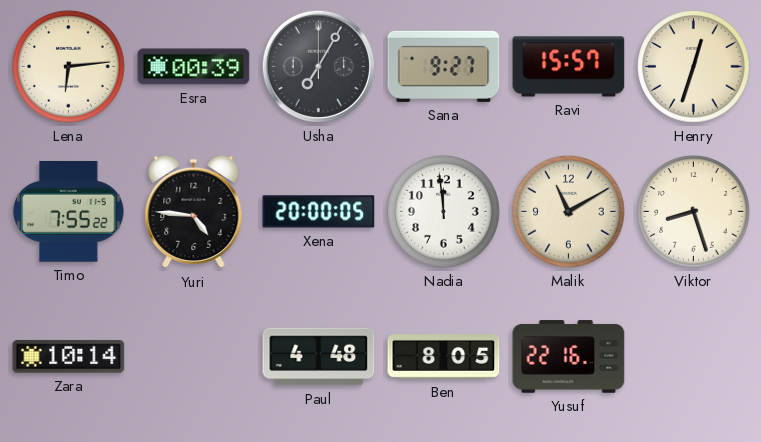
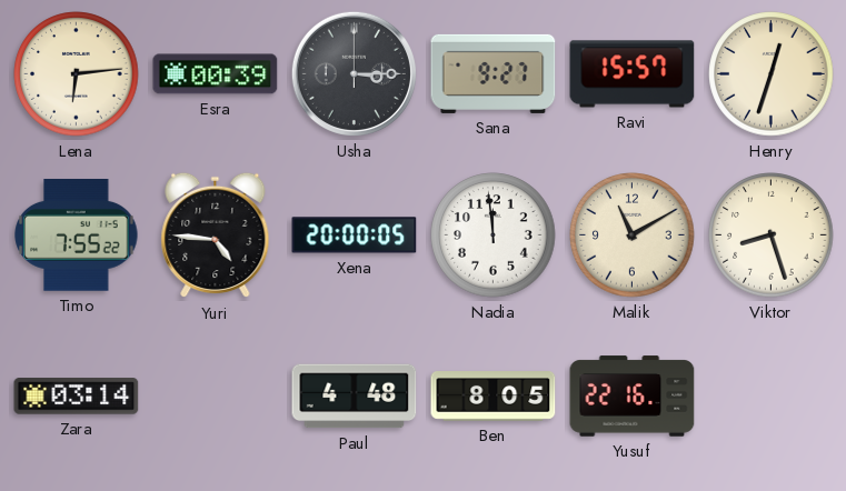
Usha: 7:05 -> 3:15 (354, 73)
Zara: 10:14 -> 03:14 (77, 397)
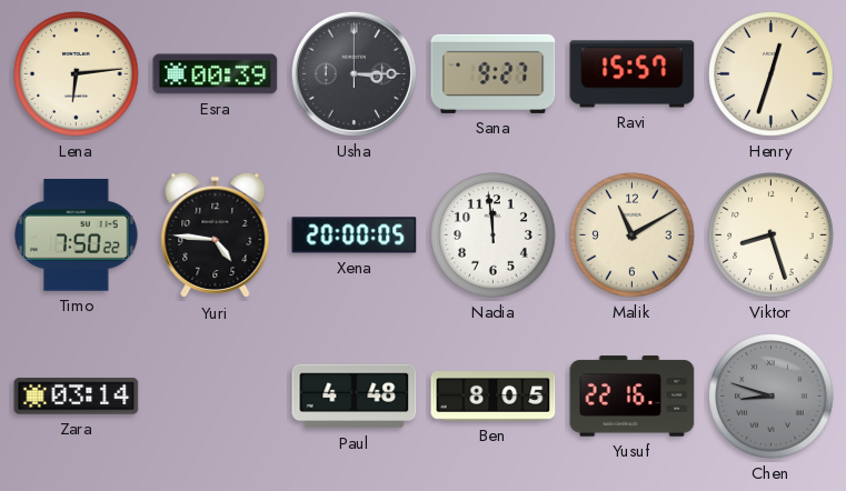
Timo: 7:55 -> 7:50 (77, 236)
Chen: none -> 8:48 (772, 397)
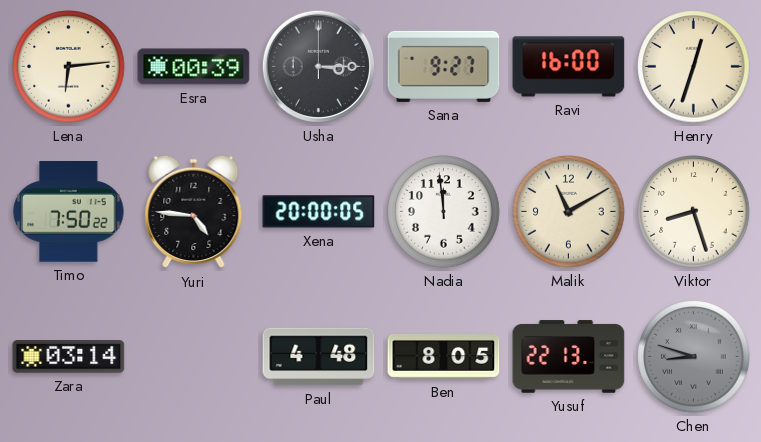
Ravi: 15:57 -> 16:00 (569, 67)
Yusuf: 22:16 -> 22:13 (569, 357)
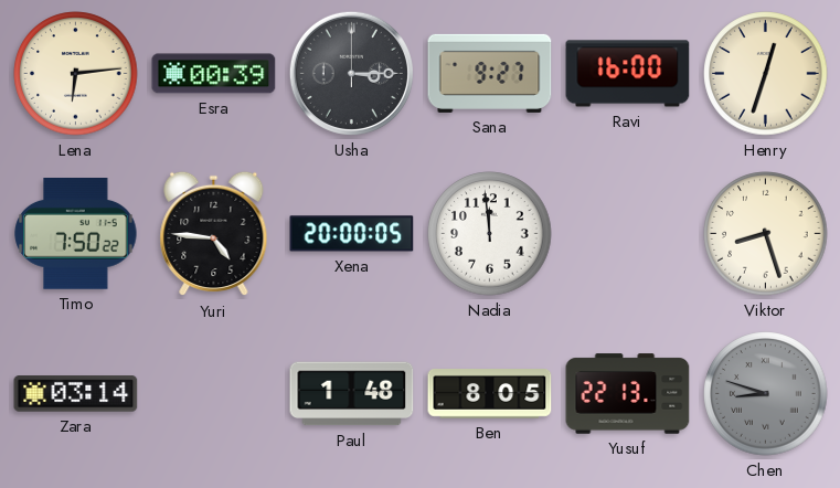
Malik: 11:10 -> none (569, 212)
Paul: 4:48 -> 1:48 (352, 394)
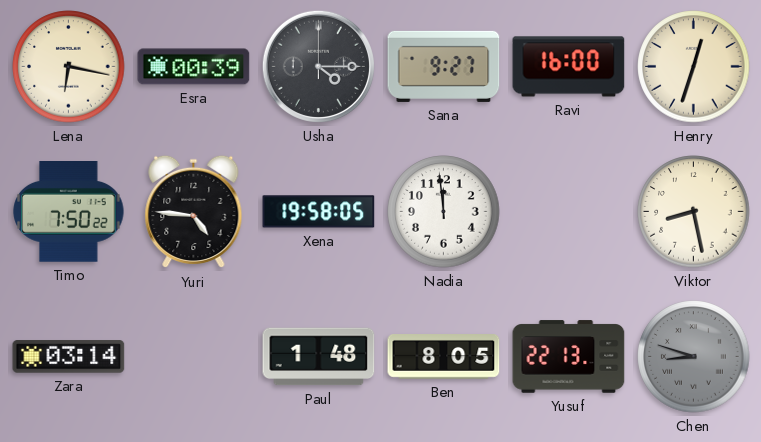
Lena: 6:14 -> 6:17 (69, 67)
Usha: 3:15 -> 4:15 (318, 66)
Xena: 20:00 -> 19:58 (319, 212)
Viktor: 8:27 -> 8:28 (694, 212)
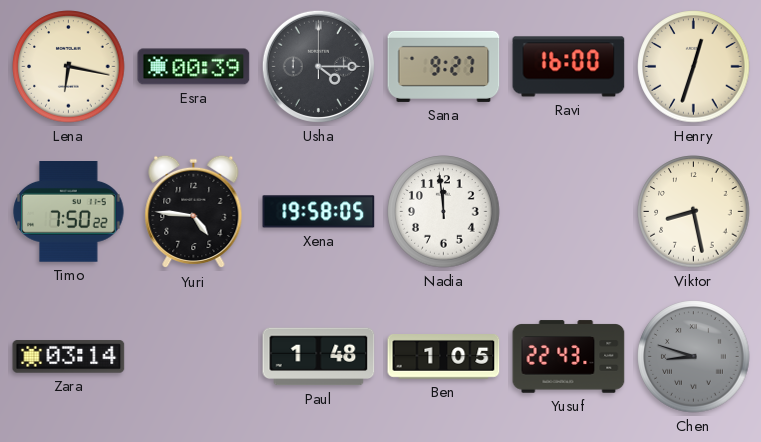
Ben: 8:05 -> 1:05 (444, 357)
Yusuf: 22:13 -> 22:43 (569, 357)
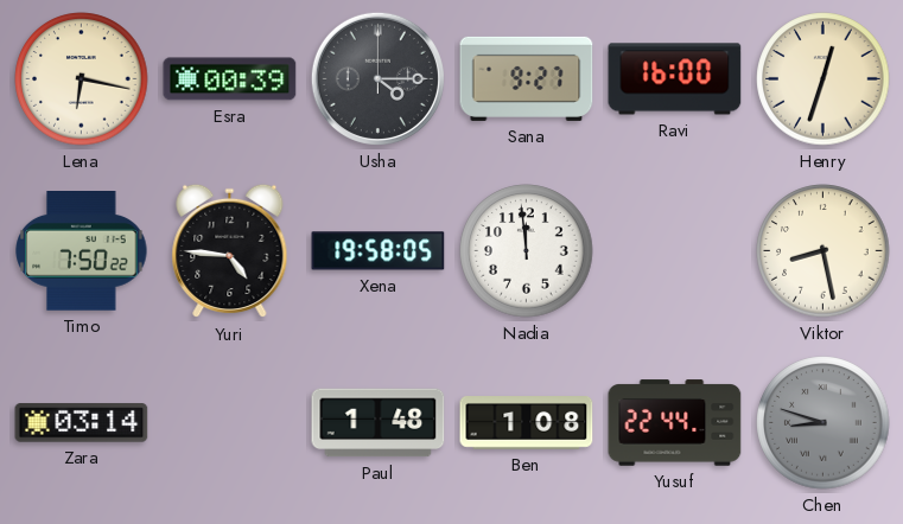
Ben: 1:05 -> 1:08 (527, 423)
Yusuf: 22:43 -> 22:44 (675, 423)
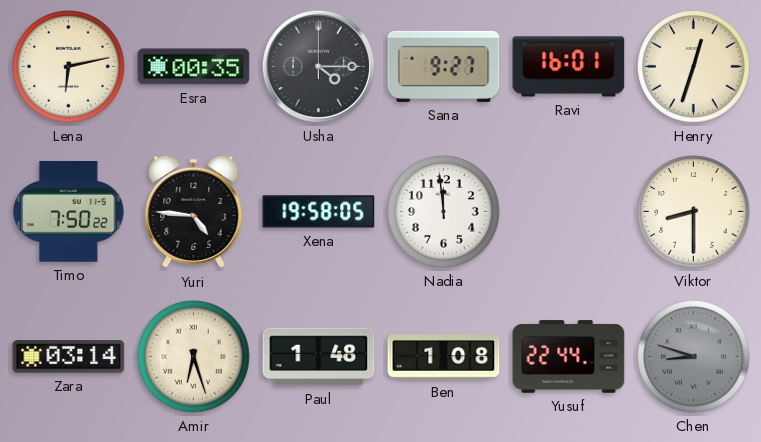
Lena: 6:17 -> 6:13 (69, 67)
Esra: 00:39 -> 00:35 (194, 67)
Ravi: 16:00 -> 16:01 (569, 67)
Viktor: 8:28 -> 8:30 (694, 212)
Amir: none -> 6:27 (194, 357)
